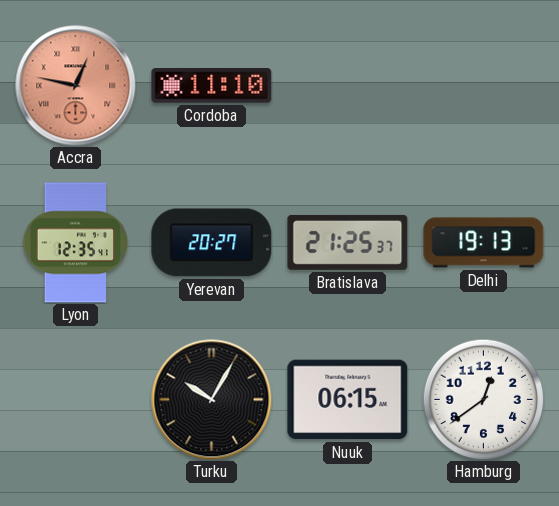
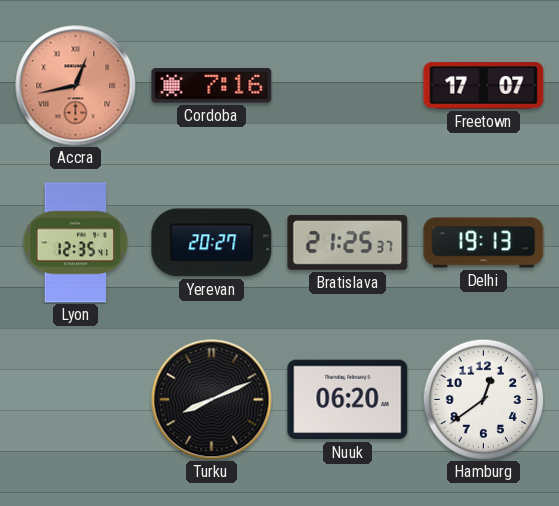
Accra: 12:47 -> 12:43 (76, 86)
Cordoba: 11:10 -> 7:16 (212, 86)
Freetown: none -> 17:07 (484, 86)
Turku: 10:05 -> 8:11 (212, 400)
Nuuk: 06:15 -> 06:20 (348, 400)
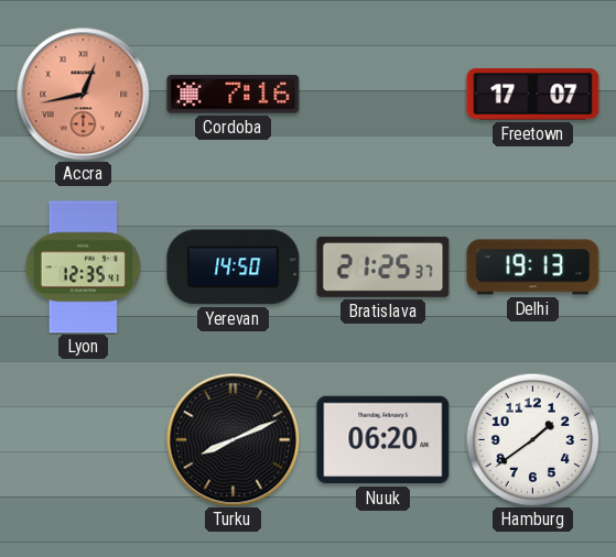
Yerevan: 20:27 -> 14:50 (234, 267)
Hamburg: 12:39 -> 1:39 (532, 439)
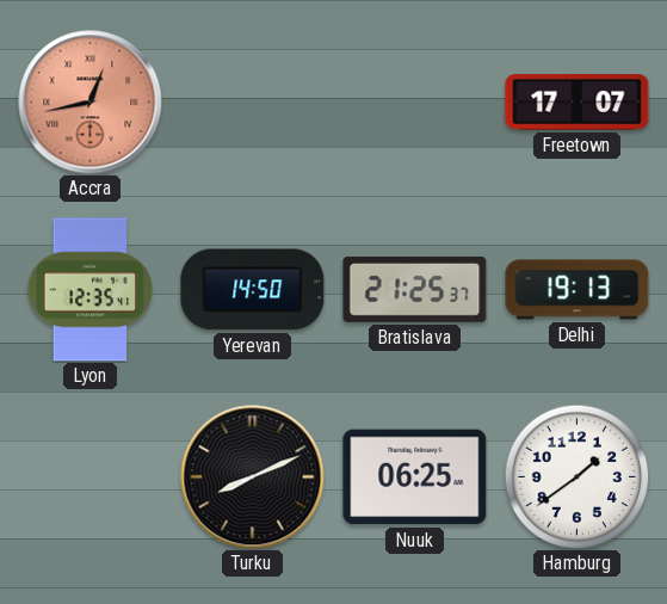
Cordoba: 7:16 -> none (234, 95)
Nuuk: 06:20 -> 06:25 (415, 477)
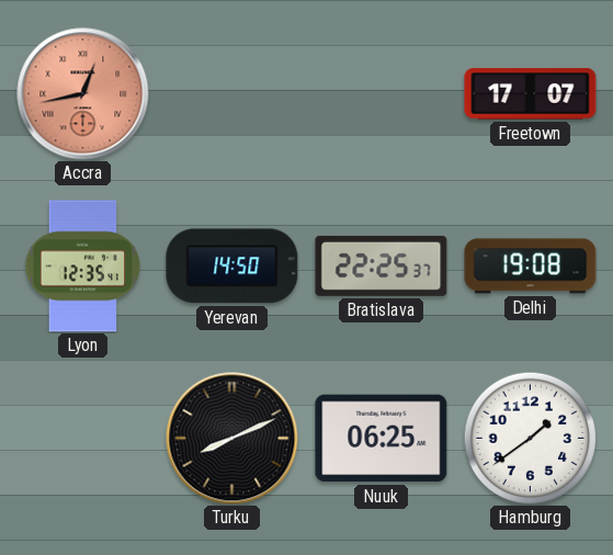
Bratislava: 21:25 -> 22:25 (382, 265)
Delhi: 19:13 -> 19:08 (531, 267)
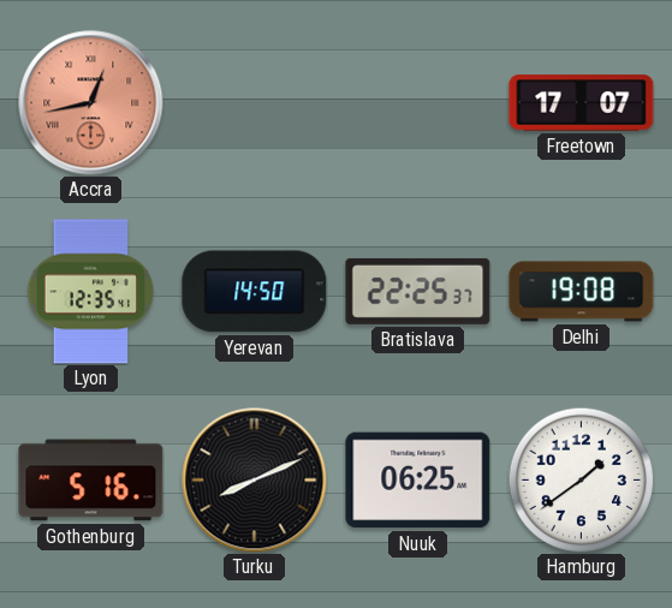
Gothenburg: none -> 5:16 (91, 481)
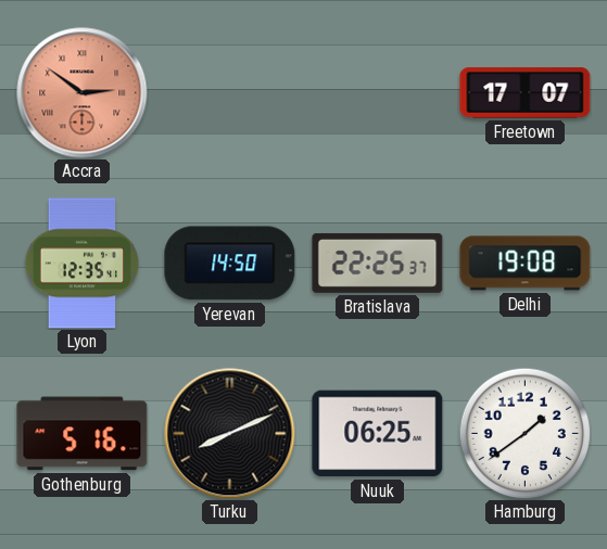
Accra: 12:43 -> 2:51 (83, 93)
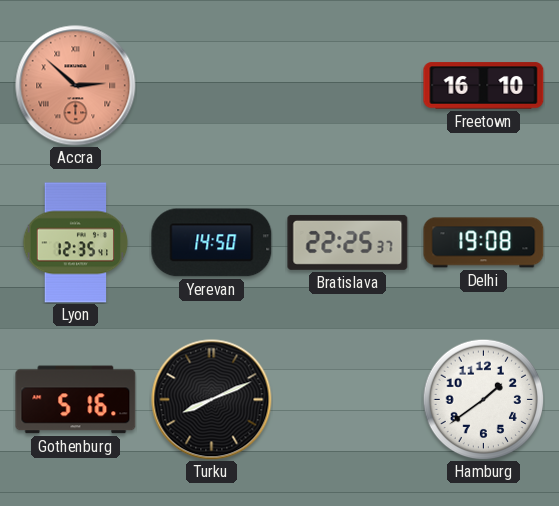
Accra: 2:51 -> 2:52 (76, 86)
Freetown: 17:07 -> 16:10 (484, 86)
Nuuk: 06:25 -> none (378, 434)
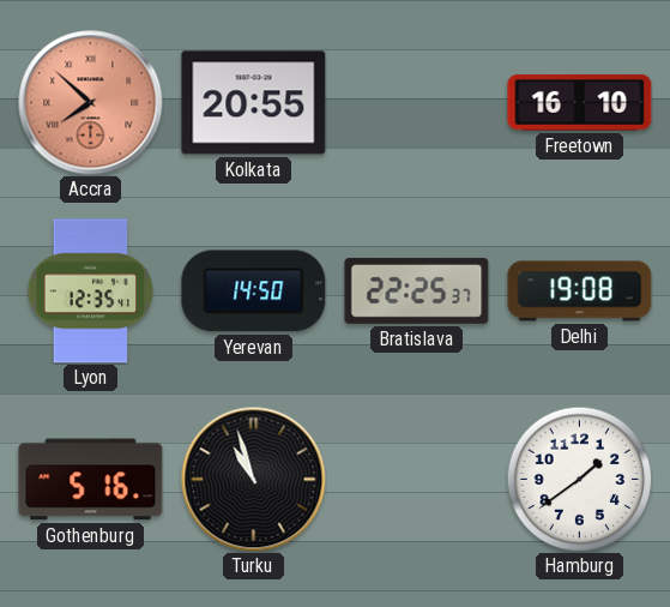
Accra: 2:52 -> 7:52 (91, 103)
Kolkata: none -> 20:55 (254, 103)
Turku: 8:11 -> 10:57 (254, 480)
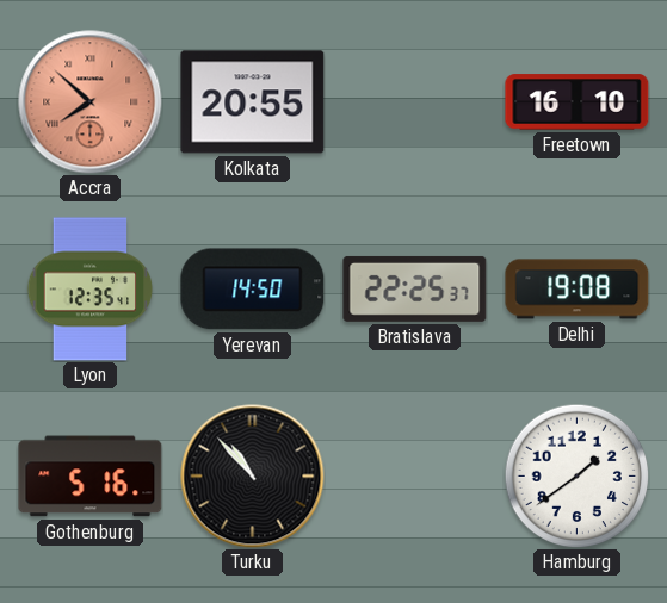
Turku: 10:57 -> 10:53 (253, 477)
